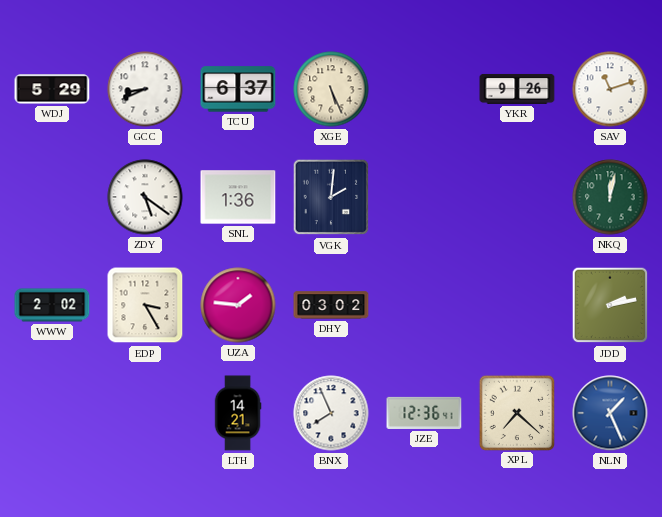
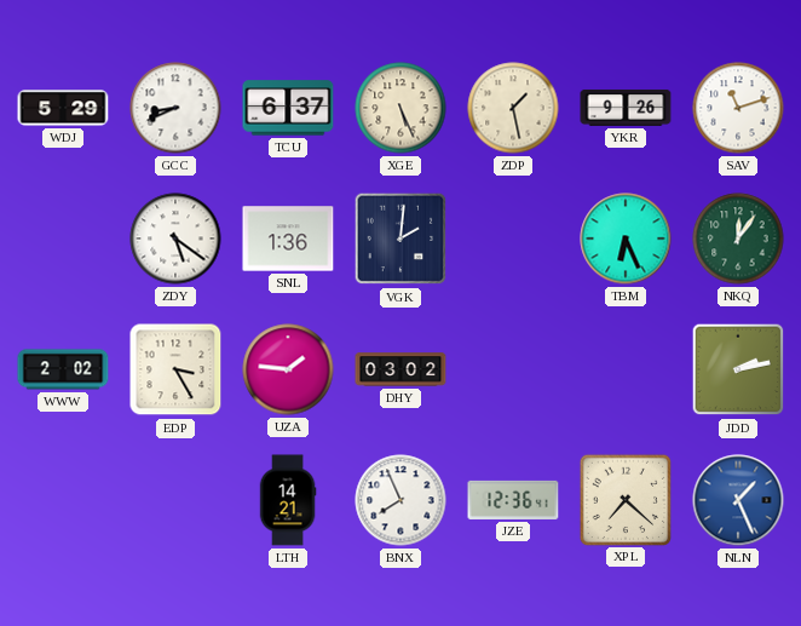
ZDP: none -> 1:28 (513, 108)
TBM: none -> 6:26 (626, 239)
NKQ: 12:02 -> 12:06 (738, 239)
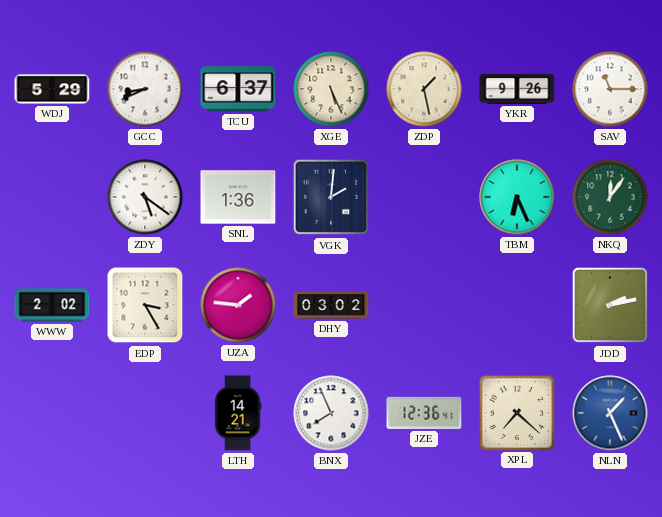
SAV: 11:12 -> 11:15 (610, 89)
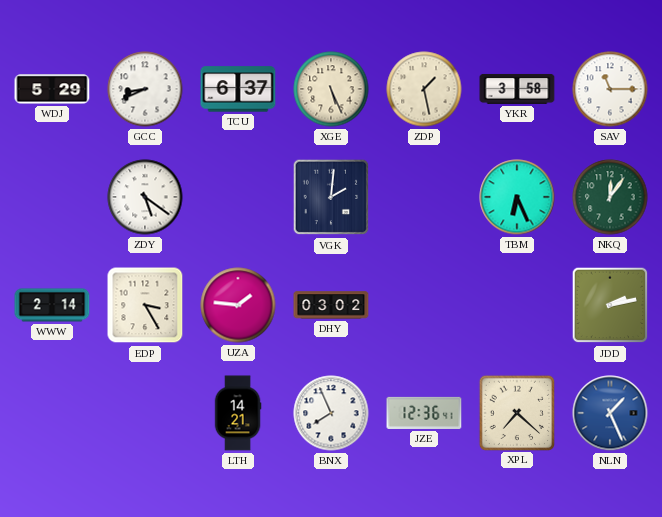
YKR: 9:26 -> 3:58 (517, 89)
SNL: 1:36 -> none (238, 197)
WWW: 2:02 -> 2:14 (52, 305)
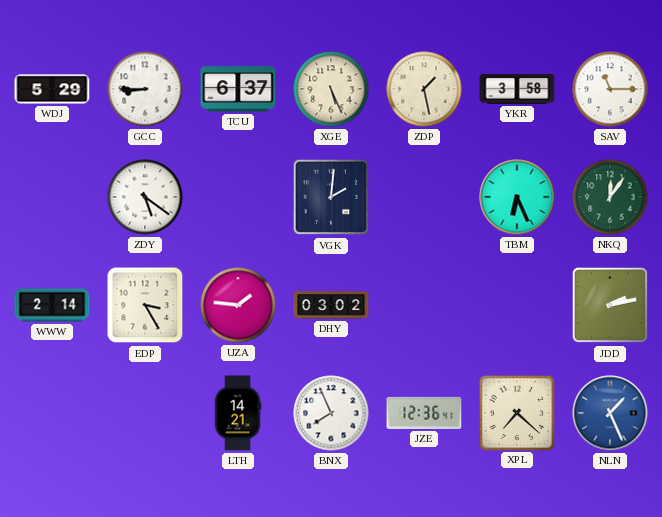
GCC: 8:41 -> 8:45 (145, 89)
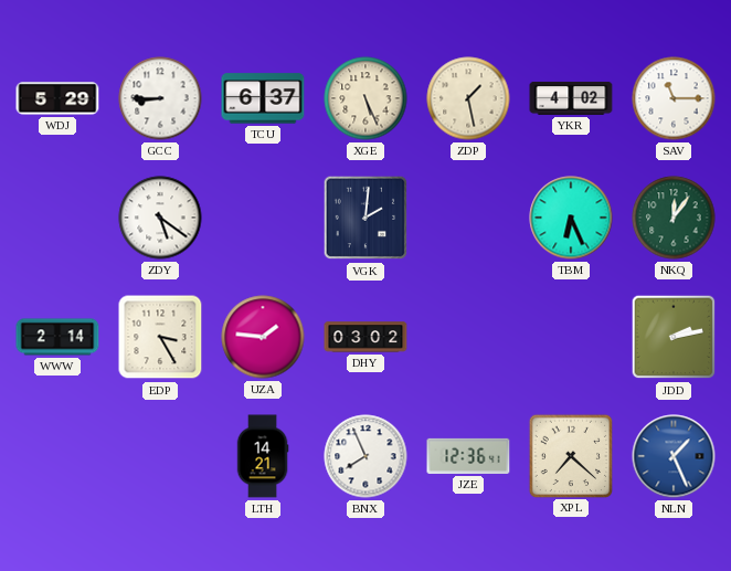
YKR: 3:58 -> 4:02 (571, 98)
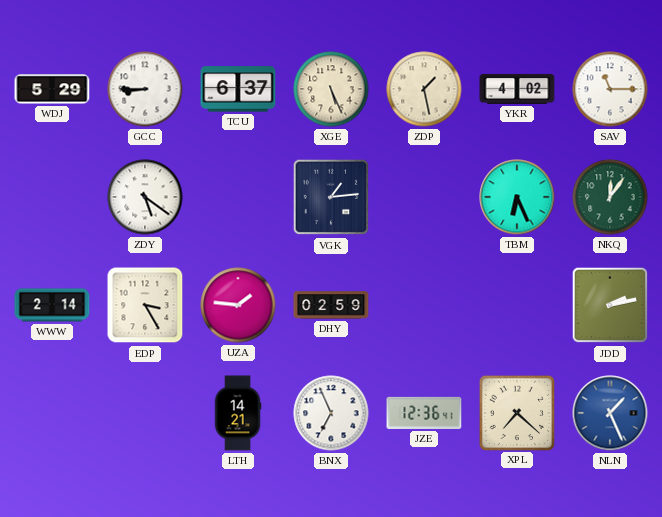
VGK: 2:01 -> 1:14 (331, 197)
DHY: 03:02 -> 02:59 (331, 305)
BNX: 7:56 -> 6:56 (331, 413)
